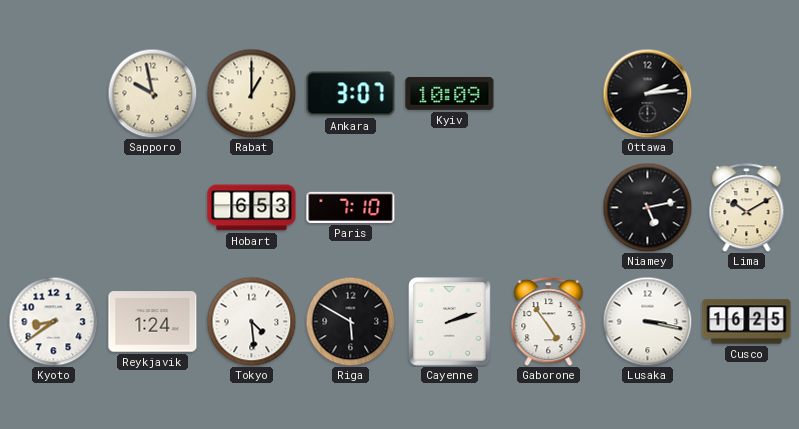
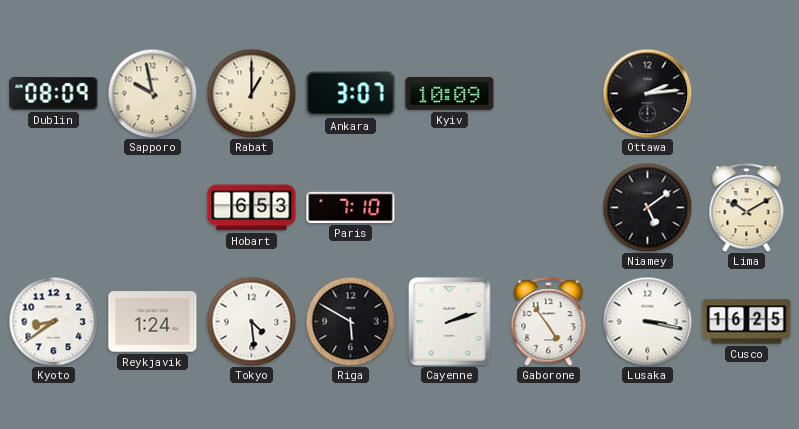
Dublin: none -> 08:09 (54, 94)
Niamey: 5:13 -> 5:09 (647, 207)
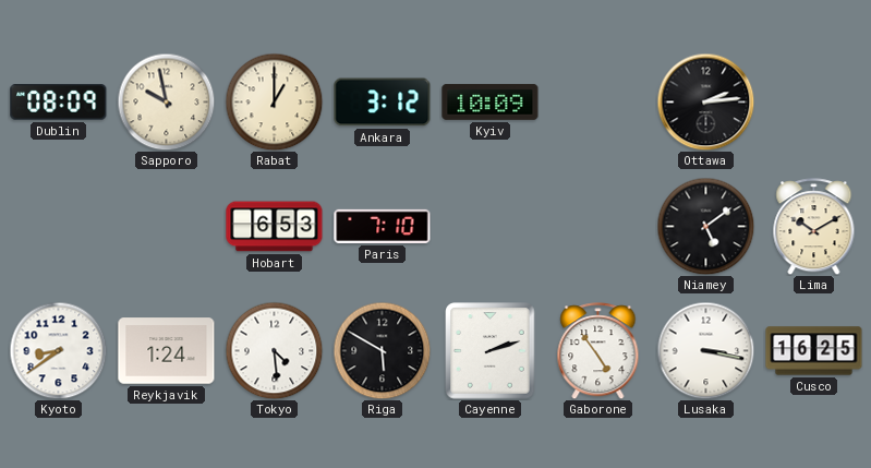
Ankara: 3:07 -> 3:12 (383, 103)
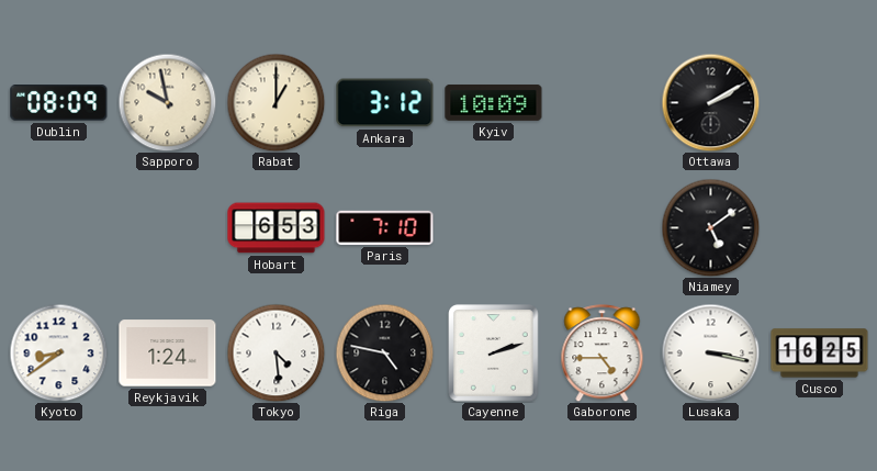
Ottawa: 2:14 -> 2:10 (710, 102)
Lima: 10:10 -> none (814, 227)
Riga: 5:50 -> 4:47 (384, 352)
Gaborone: 4:54 -> 4:45 (603, 354)
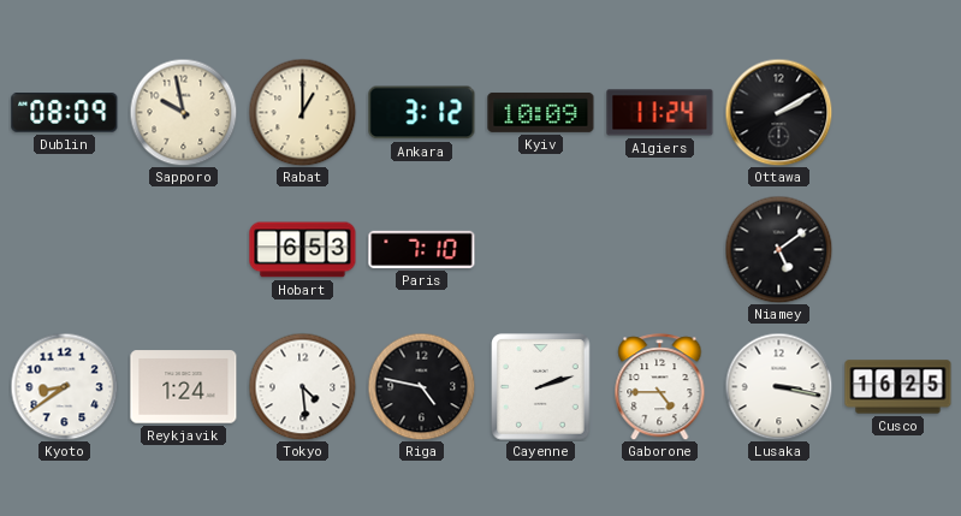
Algiers: none -> 11:24 (660, 113)
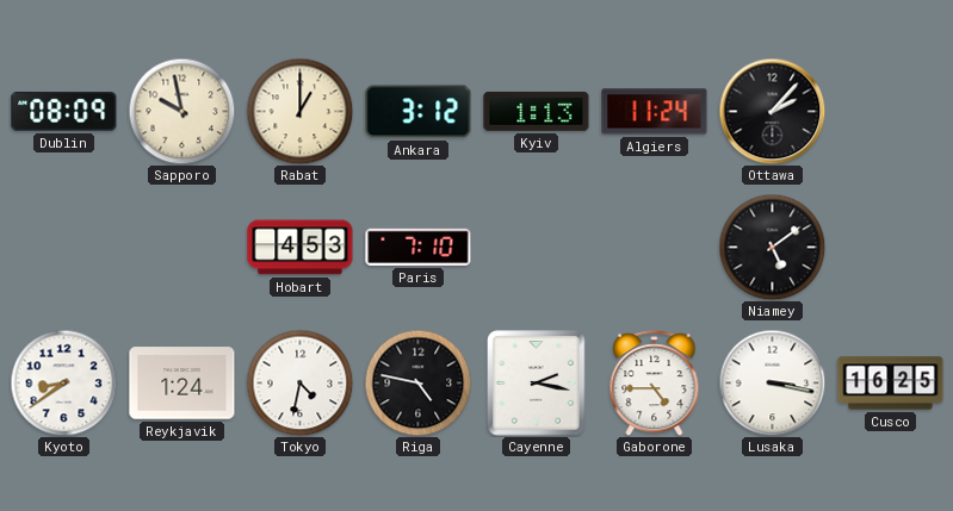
Kyiv: 10:09 -> 1:13 (537, 111)
Ottawa: 2:10 -> 2:07 (772, 111)
Hobart: 6:53 -> 4:53 (301, 248)
Tokyo: 4:29 -> 4:32 (299, 382)
Cayenne: 2:12 -> 2:17 (537, 384)
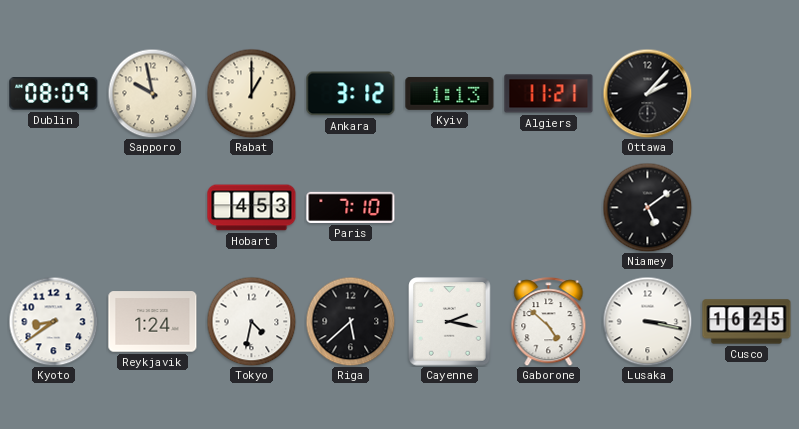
Algiers: 11:24 -> 11:21 (549, 94)
Riga: 4:47 -> 5:38 (350, 321)
Gaborone: 4:45 -> 4:52 (549, 322)
